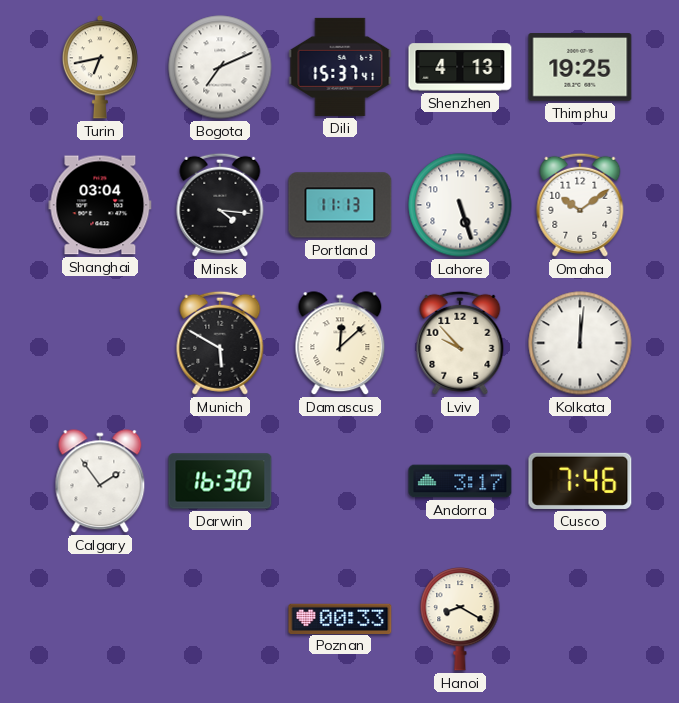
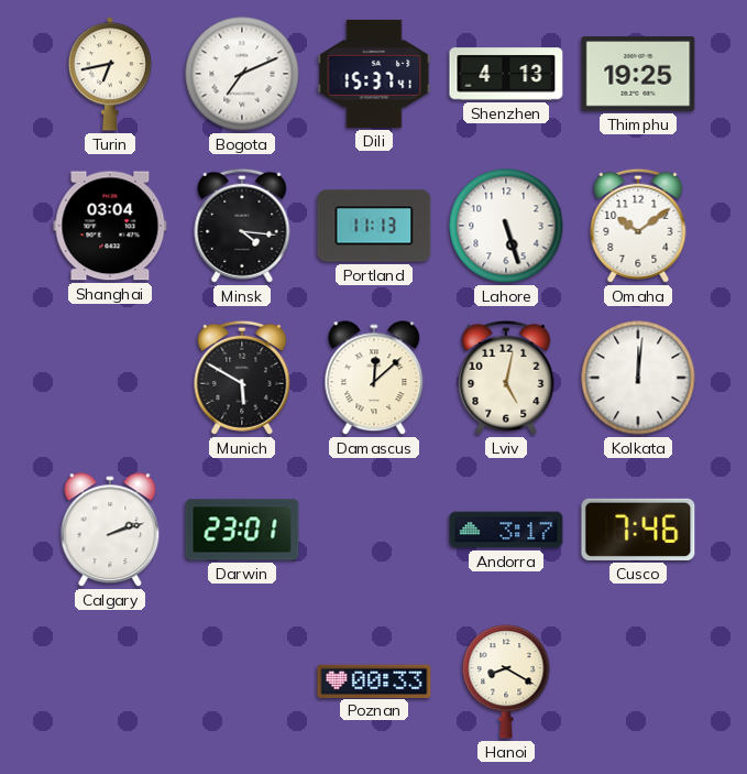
Lviv: 9:53 -> 5:02 (506, 378)
Calgary: 1:54 -> 2:12 (110, 531)
Darwin: 16:30 -> 23:01 (242, 530)
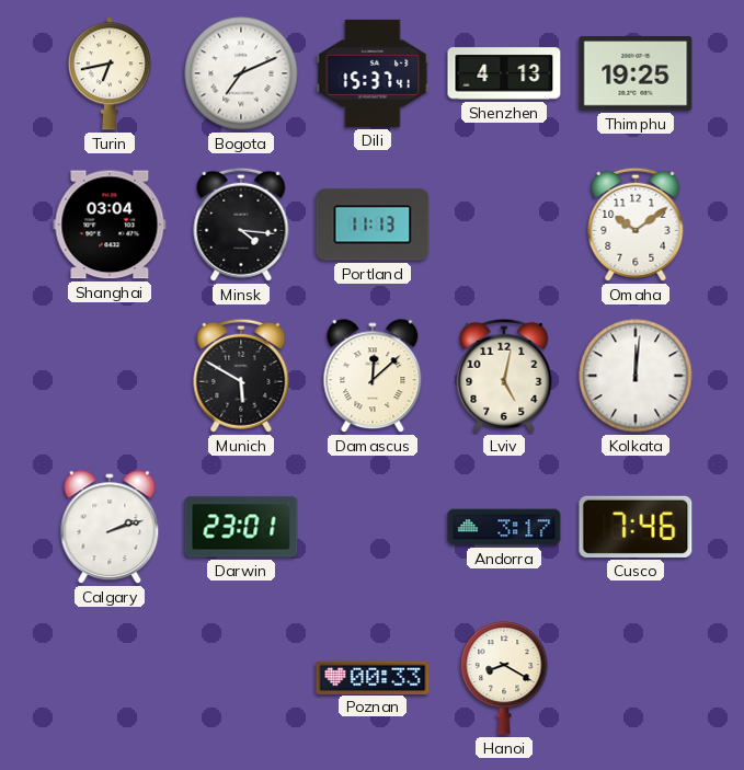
Lahore: 5:27 -> none (506, 226)
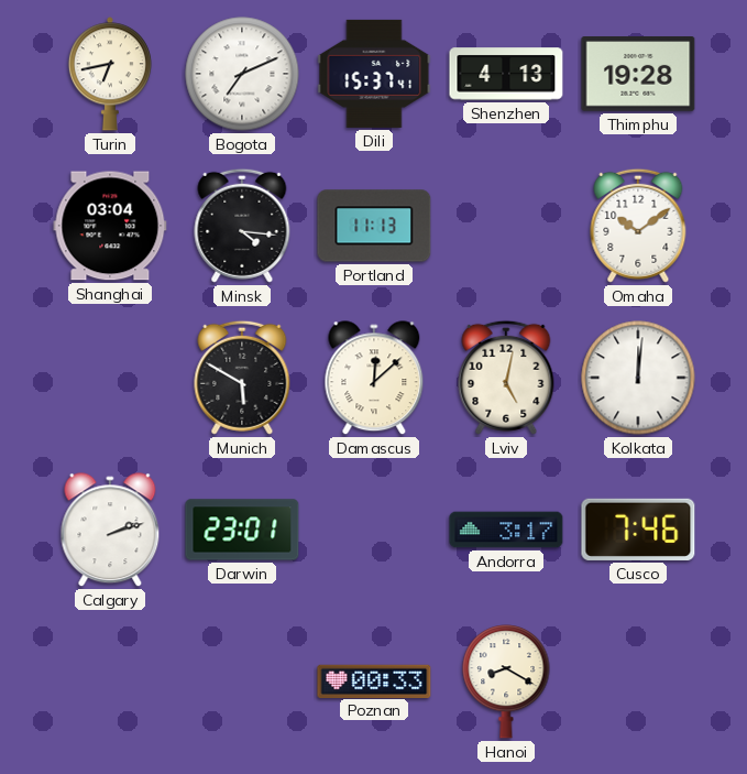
Thimphu: 19:25 -> 19:28 (638, 75)
